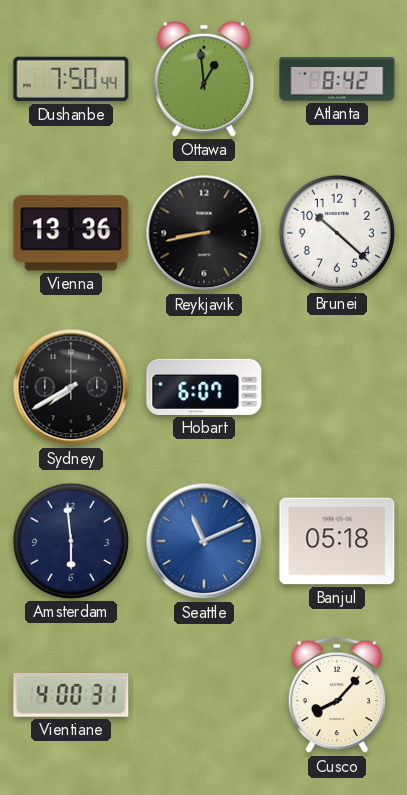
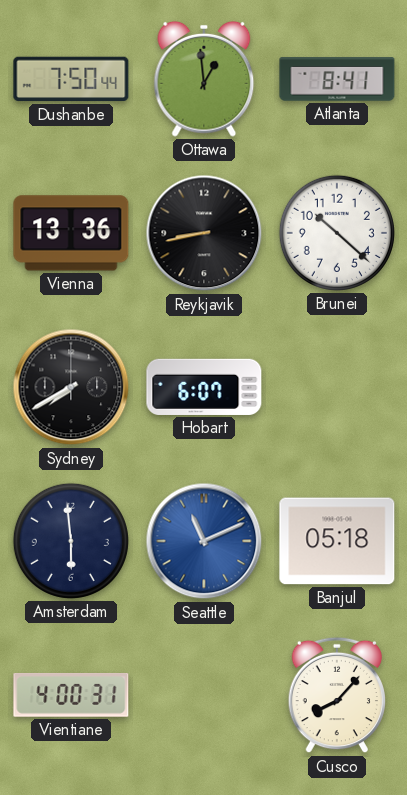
Atlanta: 8:42 -> 8:41 (337, 79)
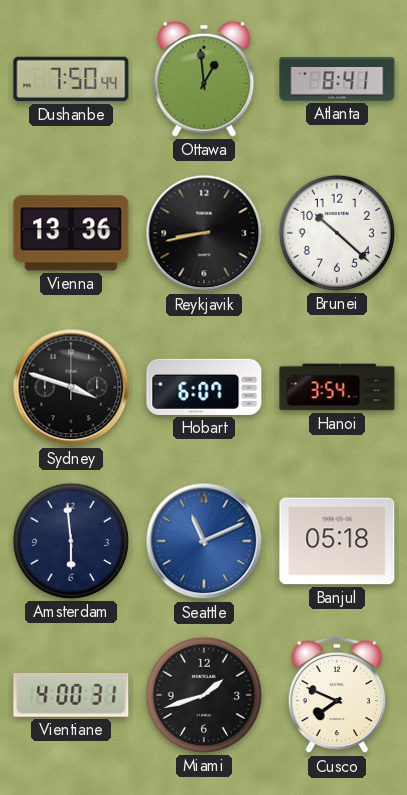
Sydney: 7:40 -> 3:48 (71, 387)
Hanoi: none -> 3:54 (337, 387)
Miami: none -> 1:42 (204, 695)
Cusco: 8:07 -> 7:49 (336, 695)
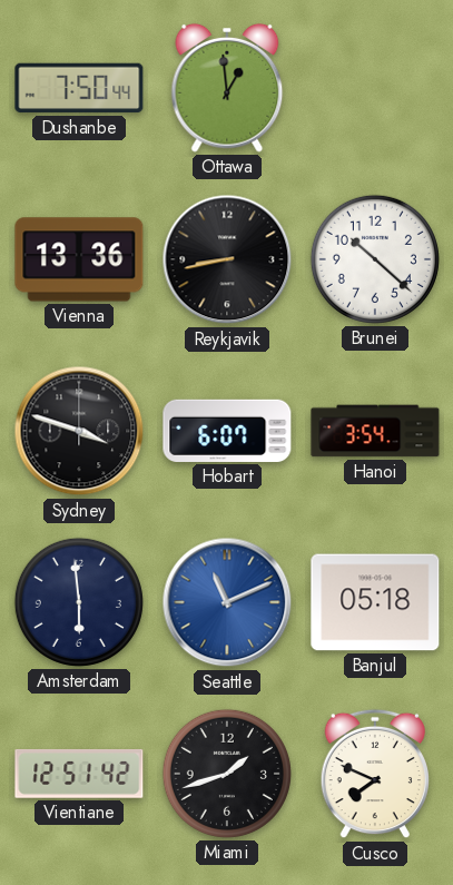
Atlanta: 8:41 -> none (337, 79)
Vientiane: 4:00 -> 12:51 (79, 774)
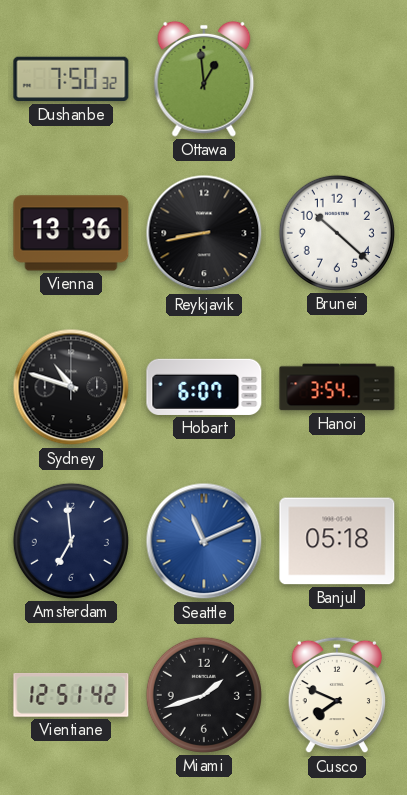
Dushanbe: 7:50:44 -> 7:50:32 (71, 79)
Sydney: 3:48 -> 10:48 (71, 387)
Amsterdam: 5:59 -> 6:59 (71, 541)
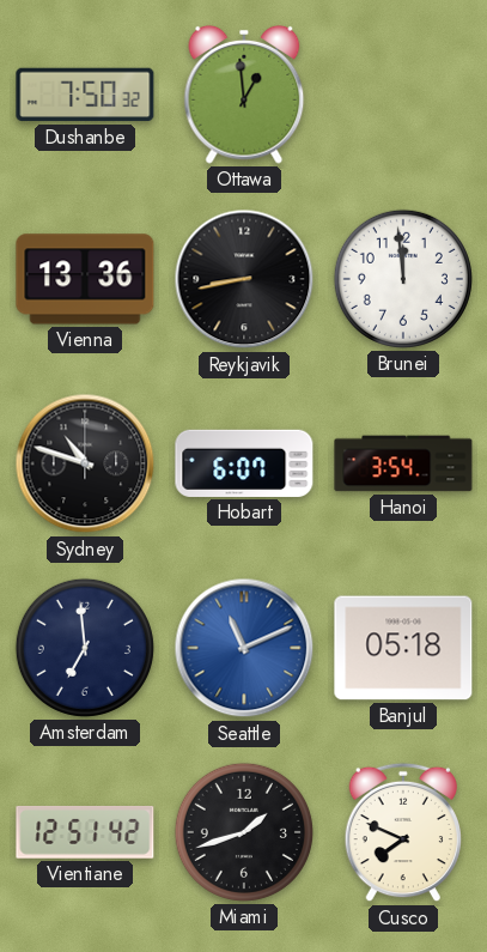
Brunei: 10:22 -> 11:59 (403, 279)
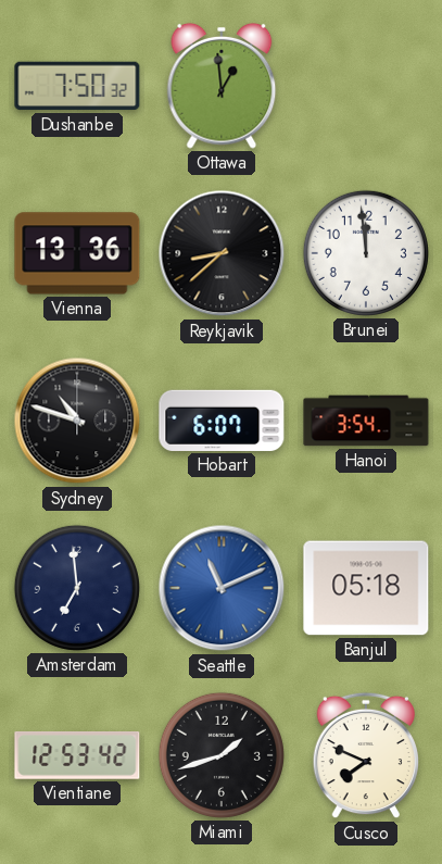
Reykjavik: 8:43 -> 8:38 (222, 253)
Vientiane: 12:51 -> 12:53 (77, 755)
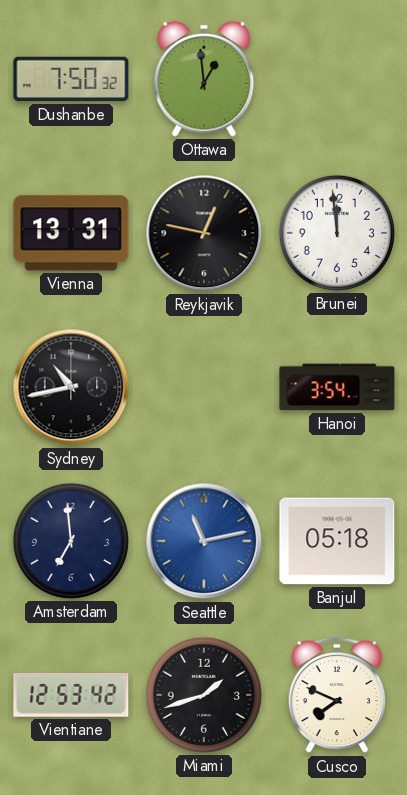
Vienna: 13:36 -> 13:31 (71, 233)
Reykjavik: 8:38 -> 12:47 (204, 233)
Sydney: 10:48 -> 10:43 (71, 387)
Hobart: 6:07 -> none (222, 421)
Seattle: 11:11 -> 11:13 (204, 541)
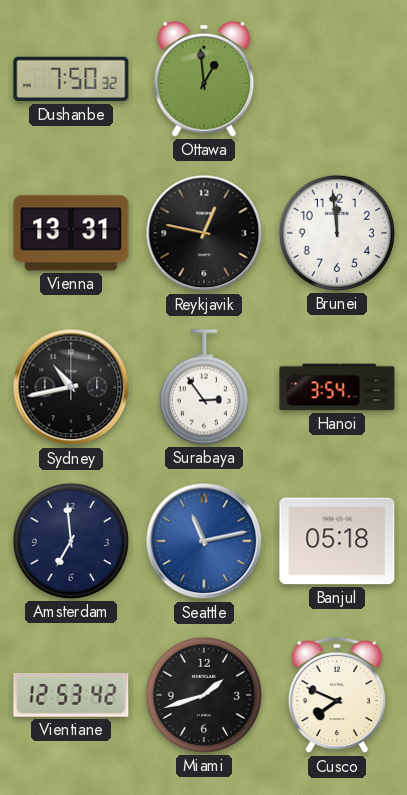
Surabaya: none -> 2:54 (204, 387)
